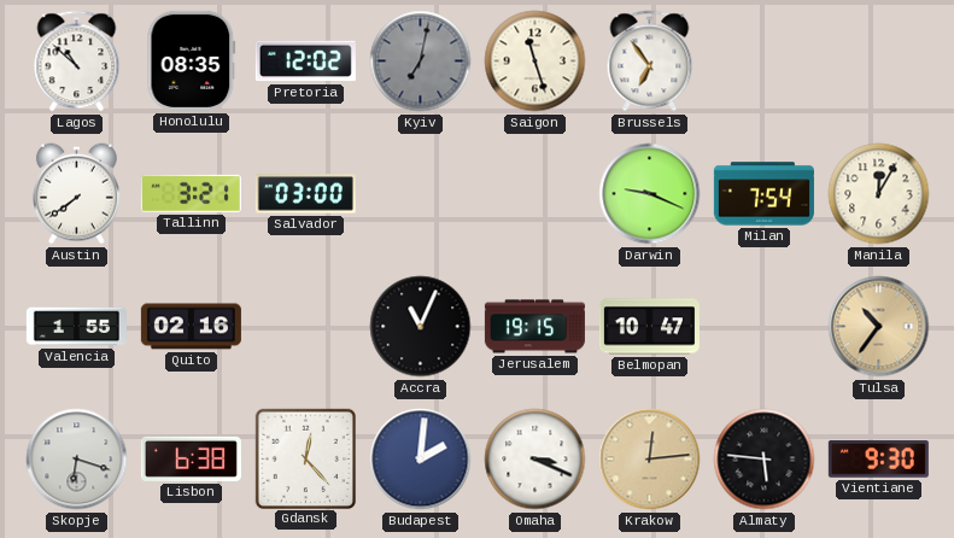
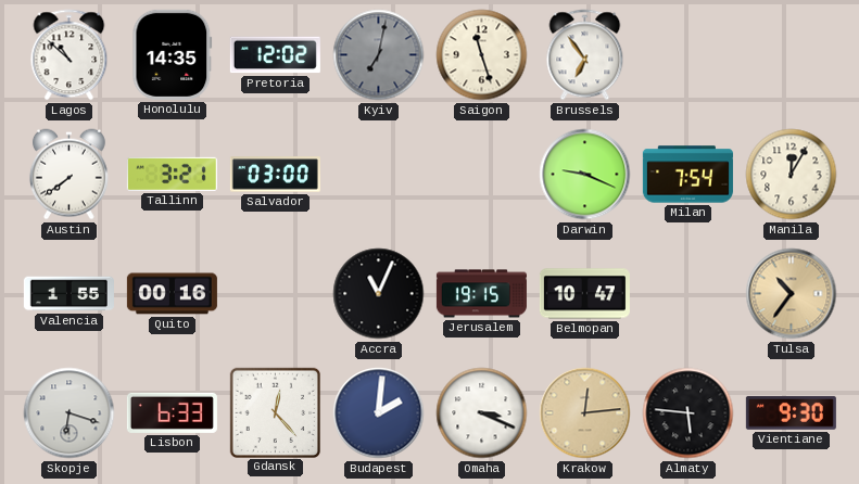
Honolulu: 08:35 -> 14:35 (173, 54)
Quito: 02:16 -> 00:16 (172, 294)
Lisbon: 6:38 -> 6:33 (172, 412)
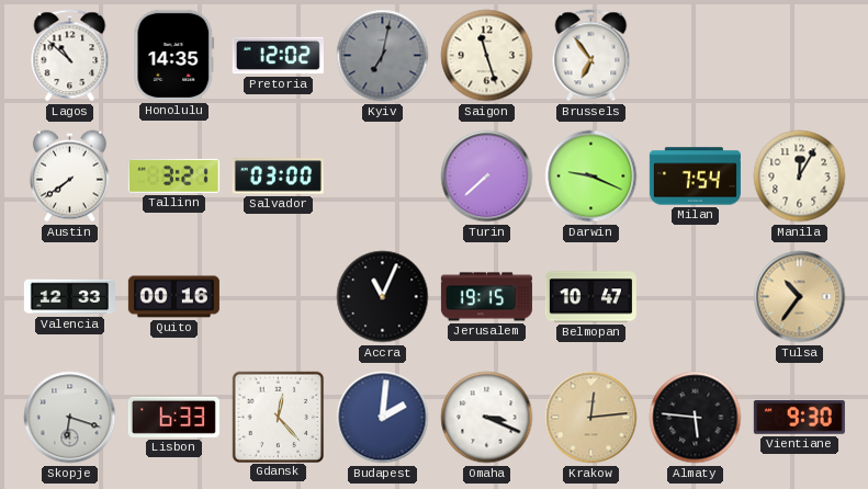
Turin: none -> 7:38 (487, 177)
Valencia: 1:55 -> 12:33 (69, 297)
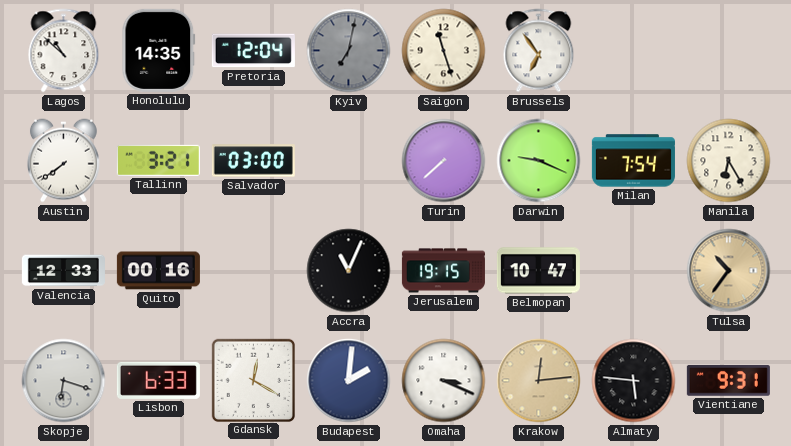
Pretoria: 12:02 -> 12:04 (253, 51)
Manila: 12:05 -> 6:25 (729, 161)
Gdansk: 12:23 -> 12:20 (253, 380)
Vientiane: 9:30 -> 9:31 (728, 381)
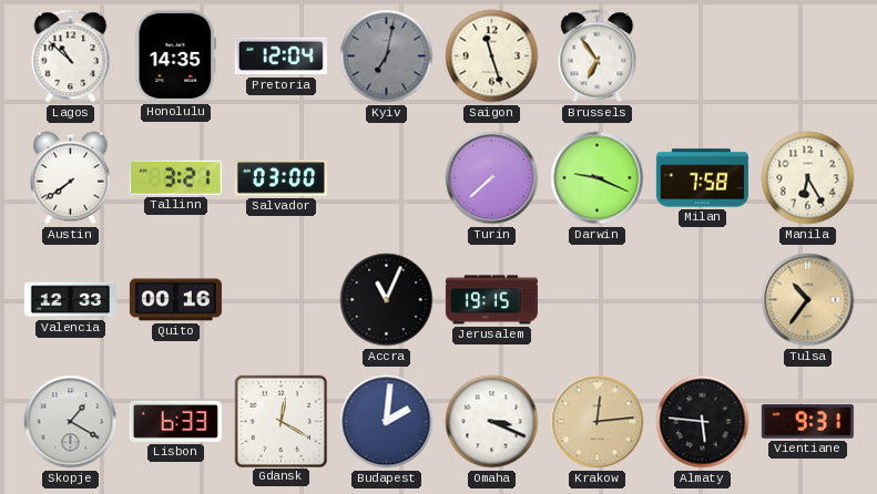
Milan: 7:54 -> 7:58 (702, 178)
Belmopan: 10:47 -> none (538, 271)
Skopje: 6:18 -> 1:20 (71, 422)
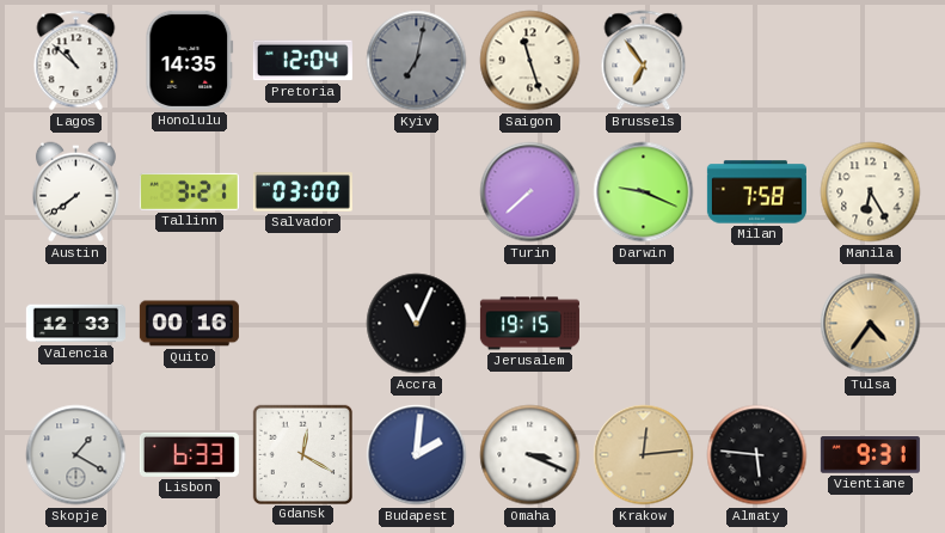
Tulsa: 10:36 -> 4:36 (871, 324)
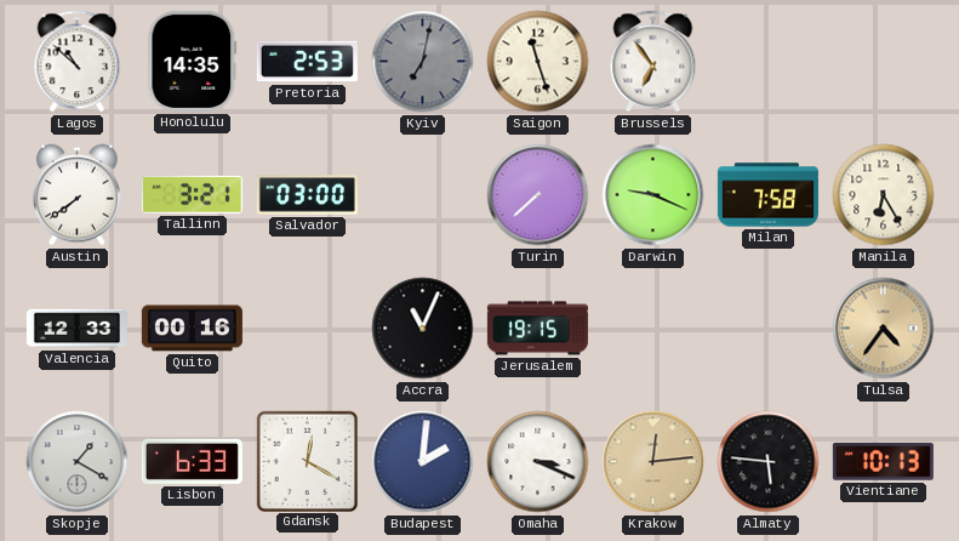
Pretoria: 12:04 -> 2:53 (307, 62)
Vientiane: 9:31 -> 10:13 (883, 462)
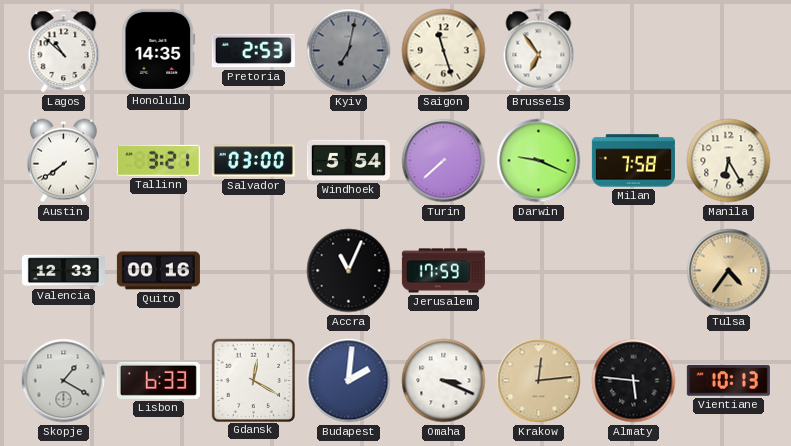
Windhoek: none -> 5:54 (348, 160)
Jerusalem: 19:15 -> 17:59 (443, 271)
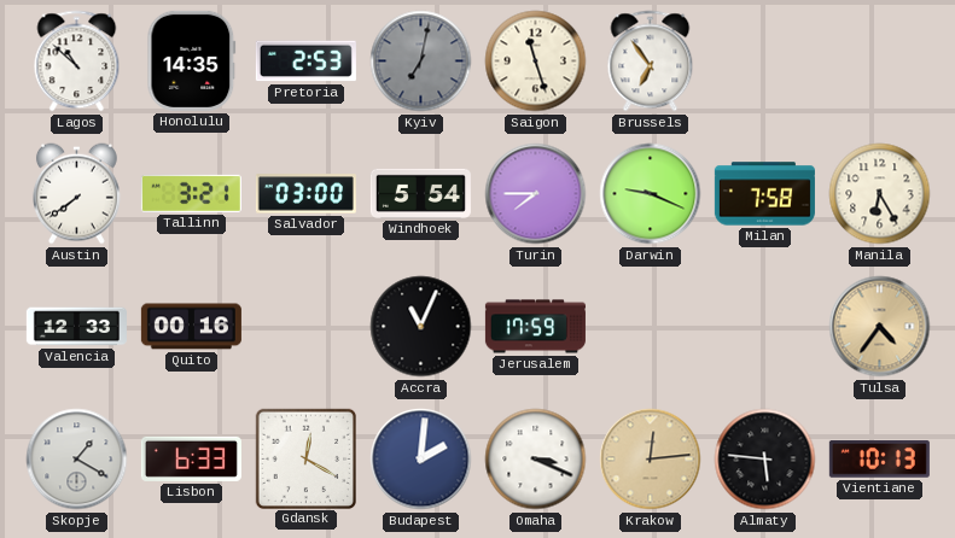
Turin: 7:38 -> 7:45 (536, 194)
